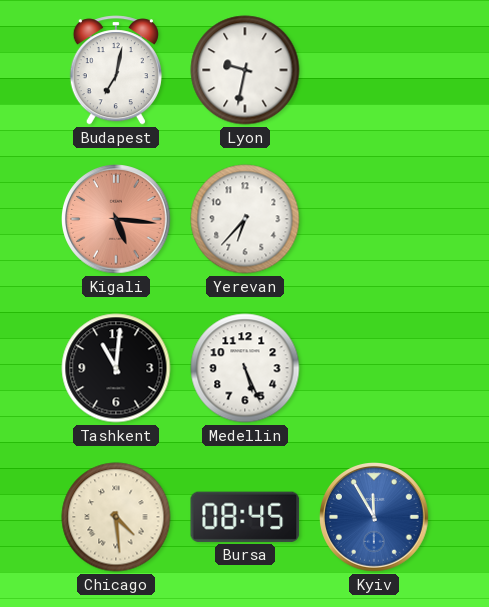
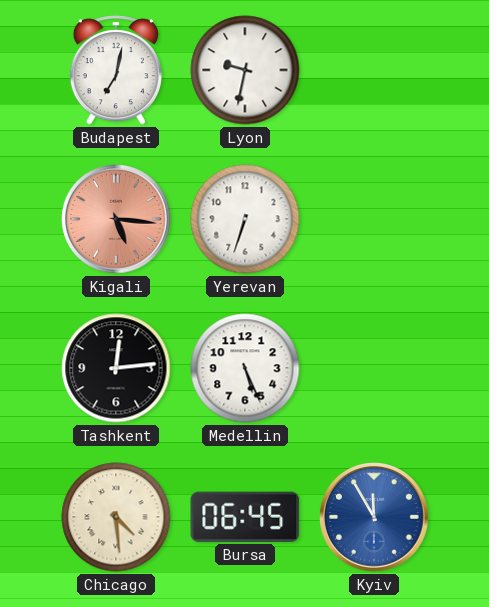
Yerevan: 6:37 -> 6:33 (245, 219)
Tashkent: 11:01 -> 12:14 (116, 368)
Bursa: 08:45 -> 06:45 (245, 517)
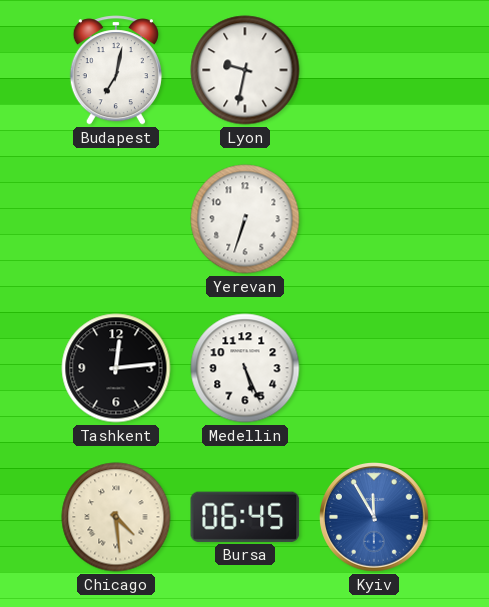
Kigali: 5:16 -> none (117, 220)
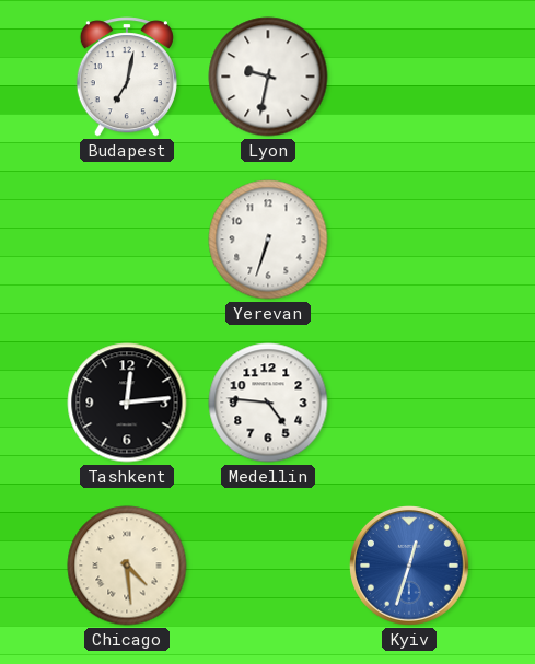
Medellin: 5:26 -> 4:46 (268, 403)
Bursa: 06:45 -> none (245, 517)
Kyiv: 11:55 -> 12:33 (410, 567)
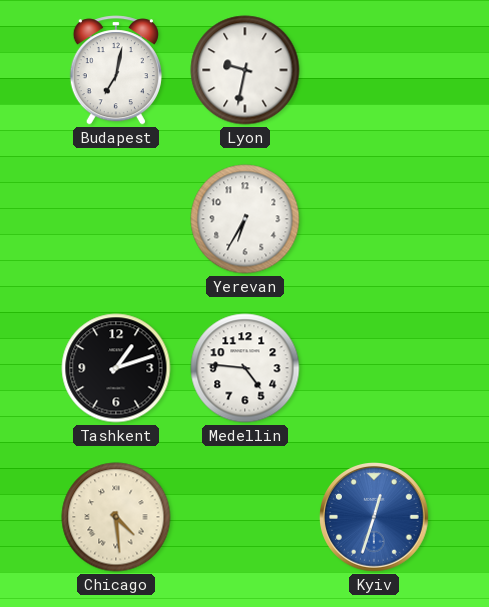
Yerevan: 6:33 -> 6:35 (245, 219)
Tashkent: 12:14 -> 1:12 (116, 368)
